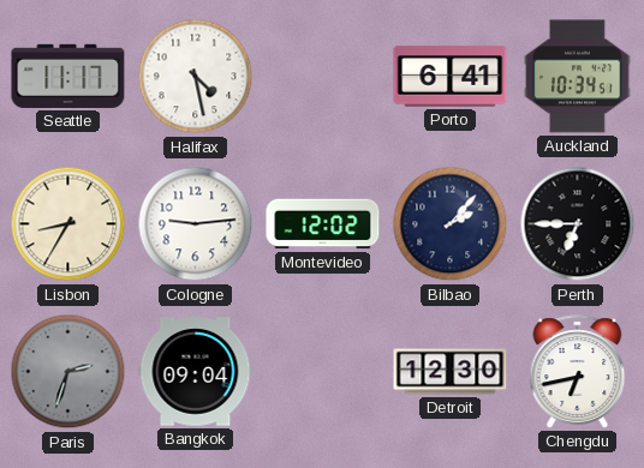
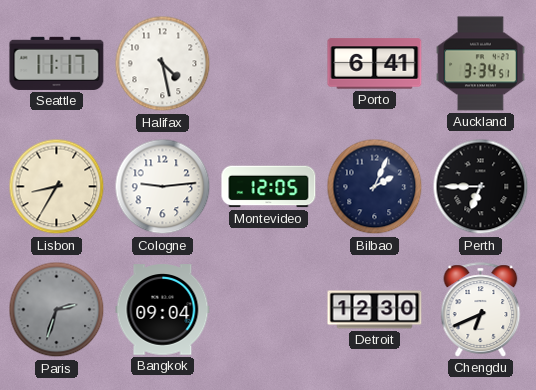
Auckland: 10:34 -> 3:34 (481, 64)
Montevideo: 12:02 -> 12:05 (269, 187)
Bilbao: 2:07 -> 2:04 (375, 187)
Chengdu: 6:43 -> 6:41 (481, 310)
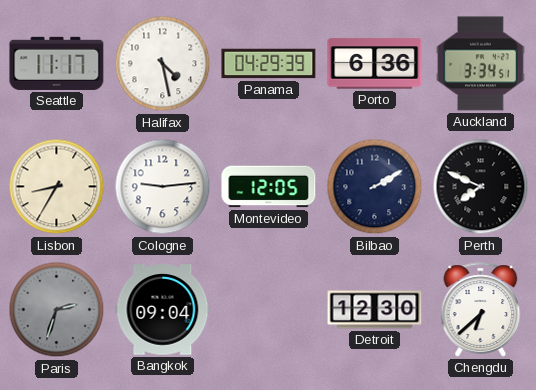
Panama: none -> 04:29 (269, 64)
Porto: 6:41 -> 6:36 (375, 64)
Bilbao: 2:04 -> 2:10 (375, 187)
Perth: 6:45 -> 7:49 (481, 187)
Chengdu: 6:41 -> 6:38 (481, 310)
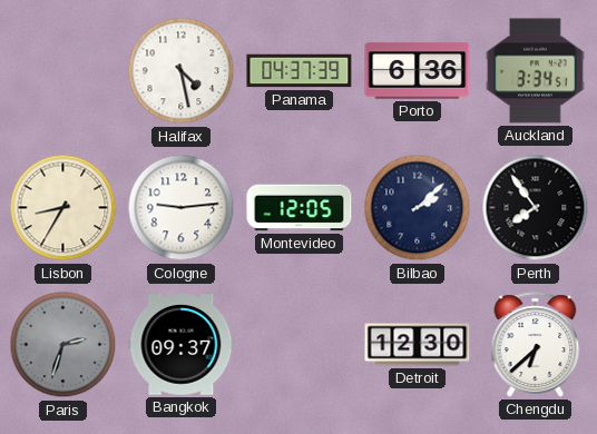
Seattle: 11:17 -> none (57, 63)
Panama: 04:29 -> 04:37 (300, 71)
Bilbao: 2:10 -> 2:08 (418, 208)
Perth: 7:49 -> 7:54 (536, 208)
Bangkok: 09:04 -> 09:37 (182, 345)
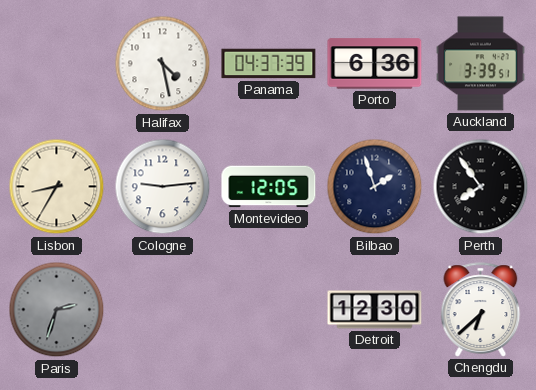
Auckland: 3:34 -> 3:39 (481, 64)
Bilbao: 2:08 -> 1:57 (375, 187)
Bangkok: 09:37 -> none (182, 345)
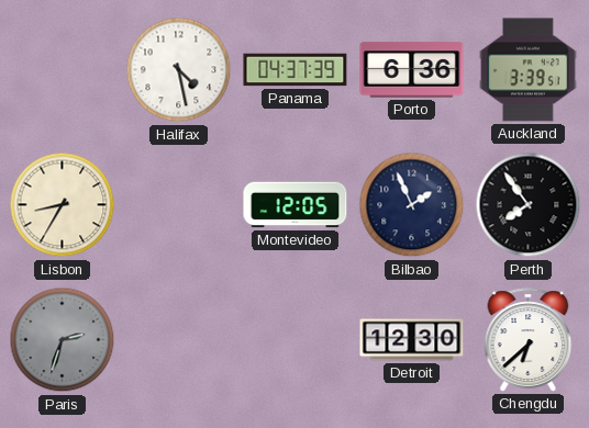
Cologne: 9:14 -> none (163, 187)
Bilbao: 1:57 -> 1:56 (412, 205)
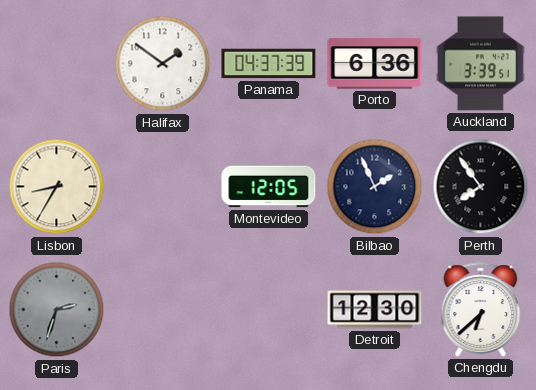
Halifax: 4:28 -> 1:51 (163, 64)
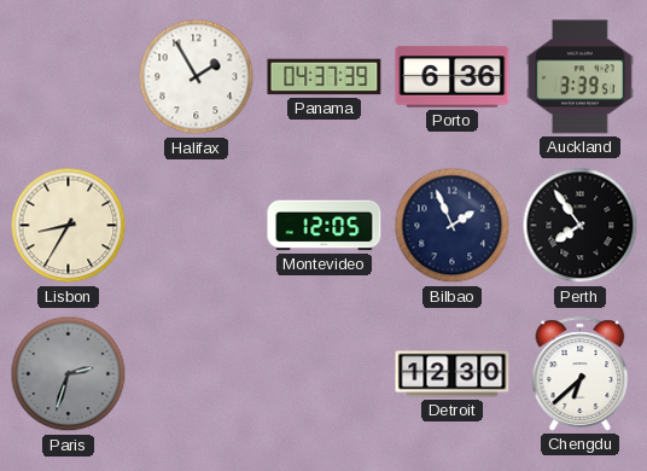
Halifax: 1:51 -> 1:55 (197, 77)
